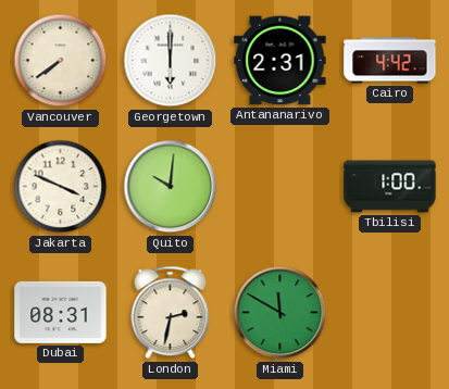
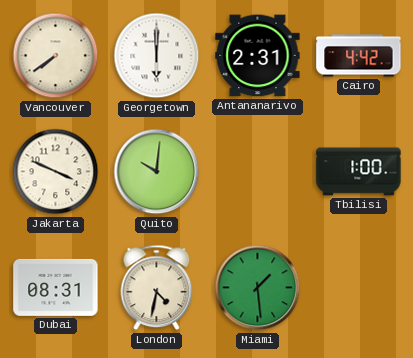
London: 2:32 -> 4:32 (157, 288)
Miami: 11:50 -> 1:29 (258, 288)
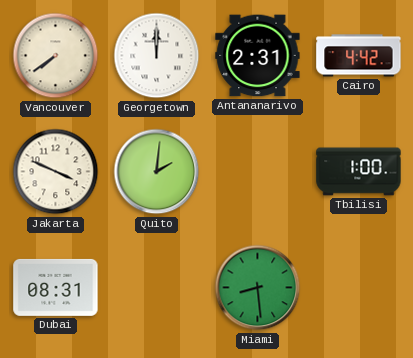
Georgetown: 6:00 -> 12:00 (157, 56)
Quito: 10:01 -> 2:01 (157, 172)
London: 4:32 -> none (157, 288)
Miami: 1:29 -> 8:29 (258, 288)
